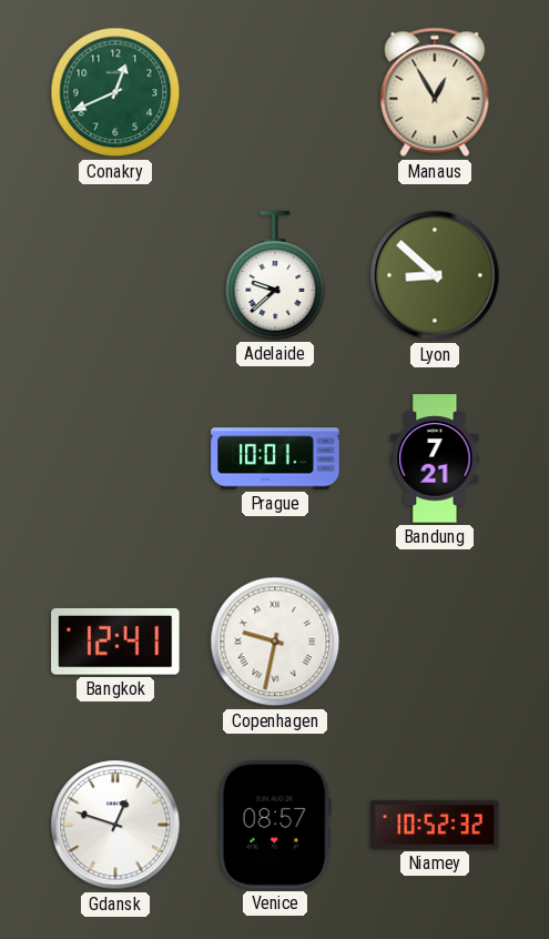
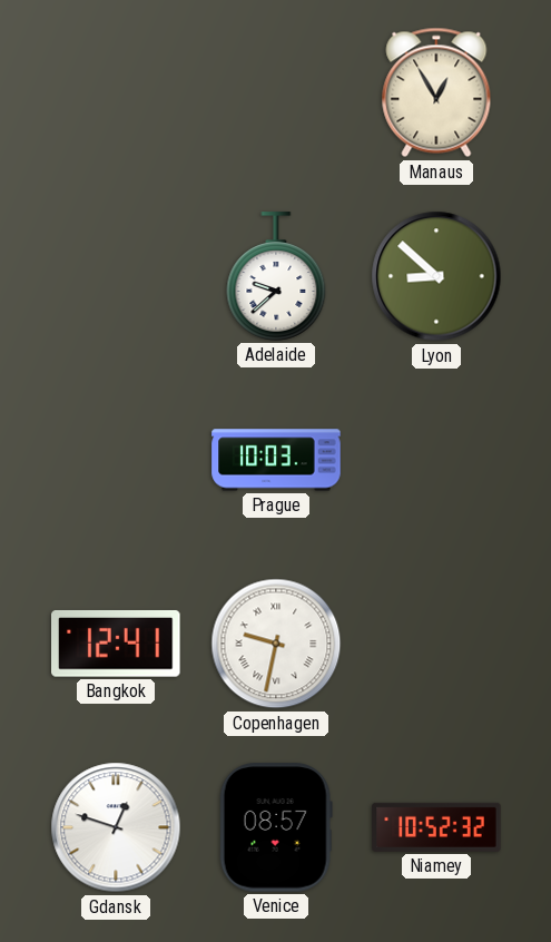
Conakry: 12:41 -> none (115, 92)
Prague: 10:01 -> 10:03 (276, 460)
Bandung: 7:21 -> none (435, 458)
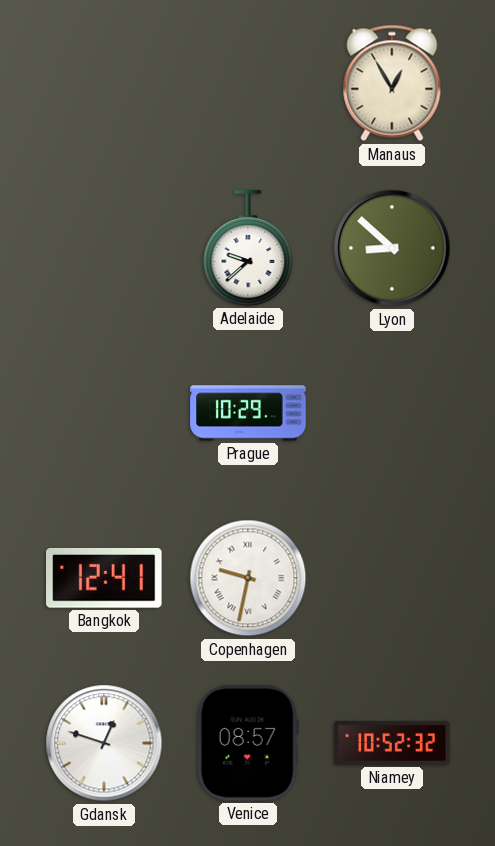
Prague: 10:03 -> 10:29 (248, 413)
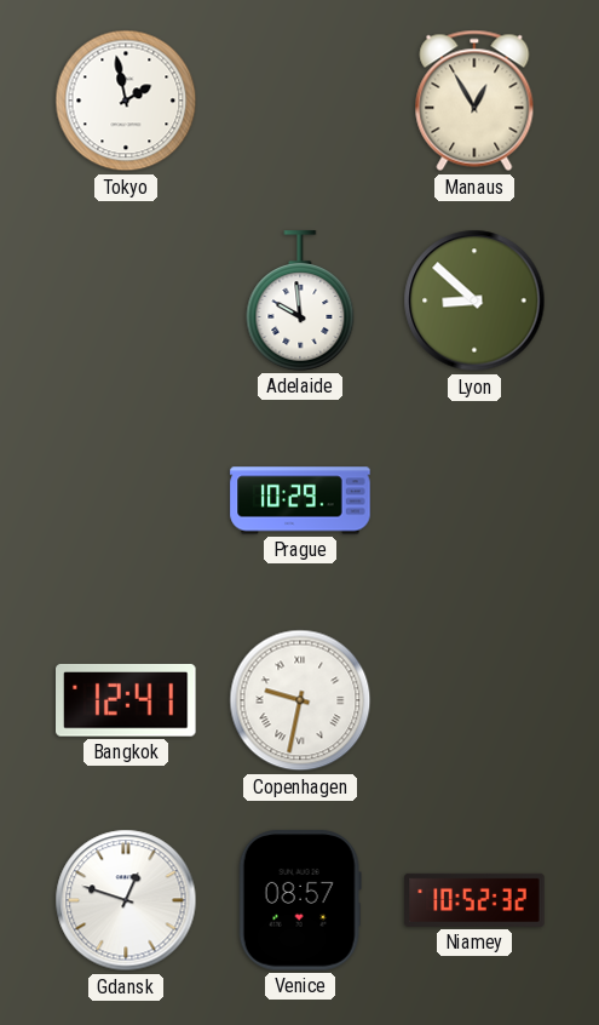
Tokyo: none -> 1:58 (126, 101)
Adelaide: 9:38 -> 9:59 (300, 300)
